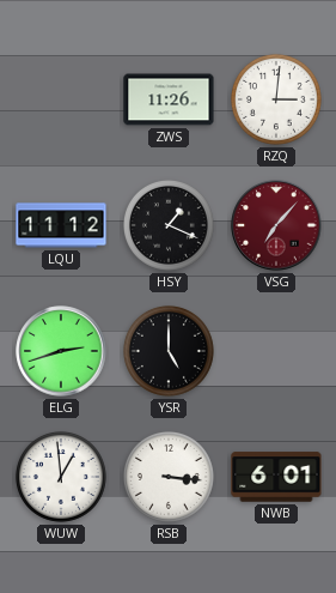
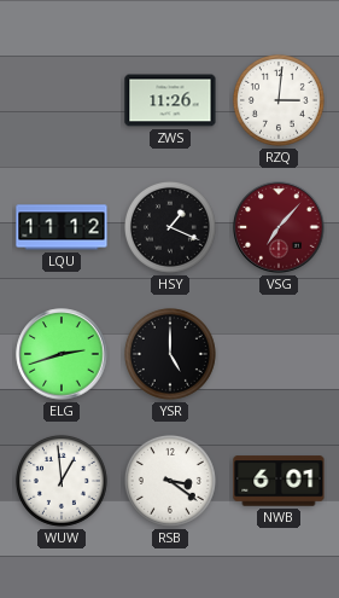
RSB: 3:16 -> 3:21 (170, 481)
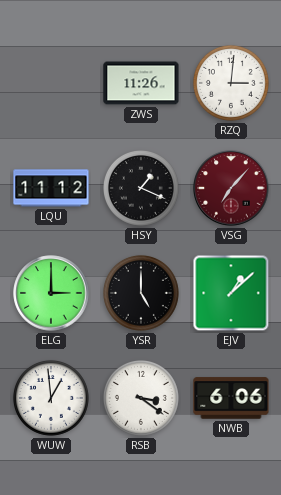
ELG: 2:42 -> 3:00 (51, 293)
EJV: none -> 1:08 (231, 293)
NWB: 6:01 -> 6:06 (231, 398)
